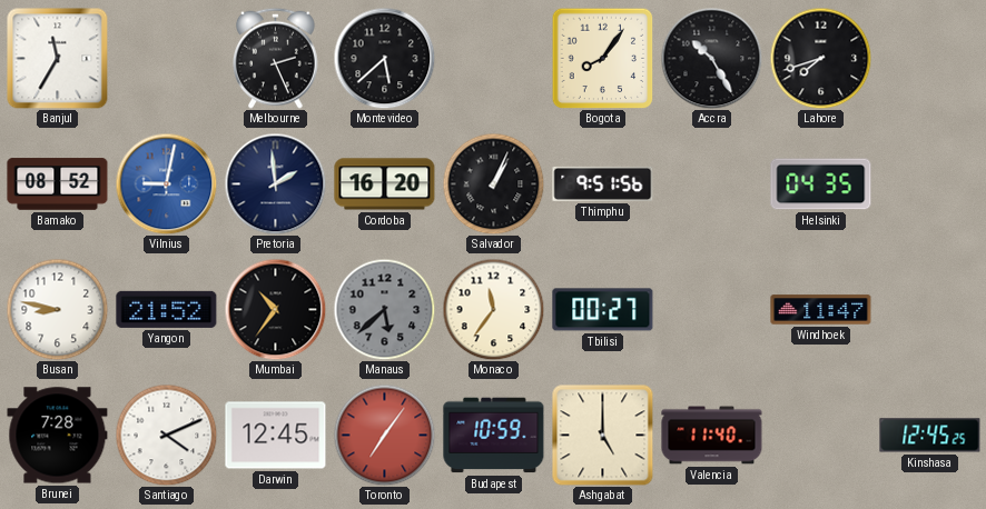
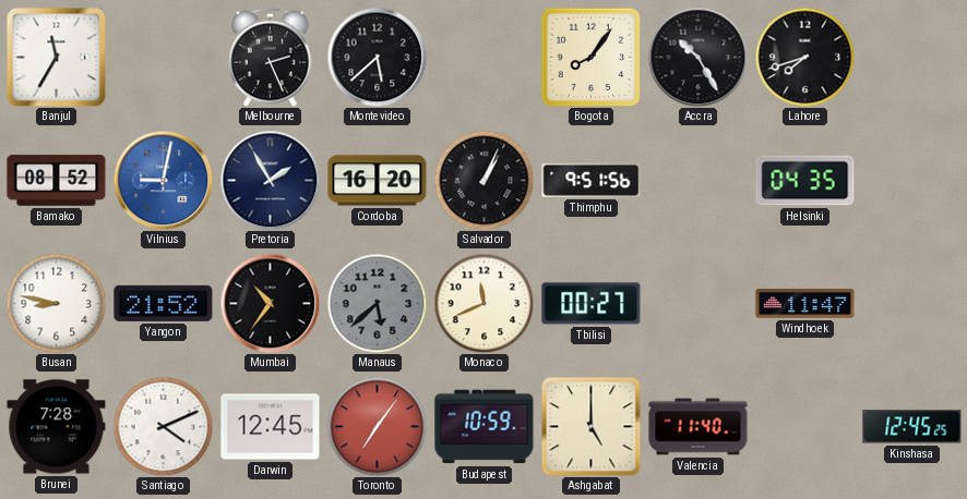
Pretoria: 1:59 -> 1:55 (270, 180)
Monaco: 11:36 -> 11:41 (484, 303)
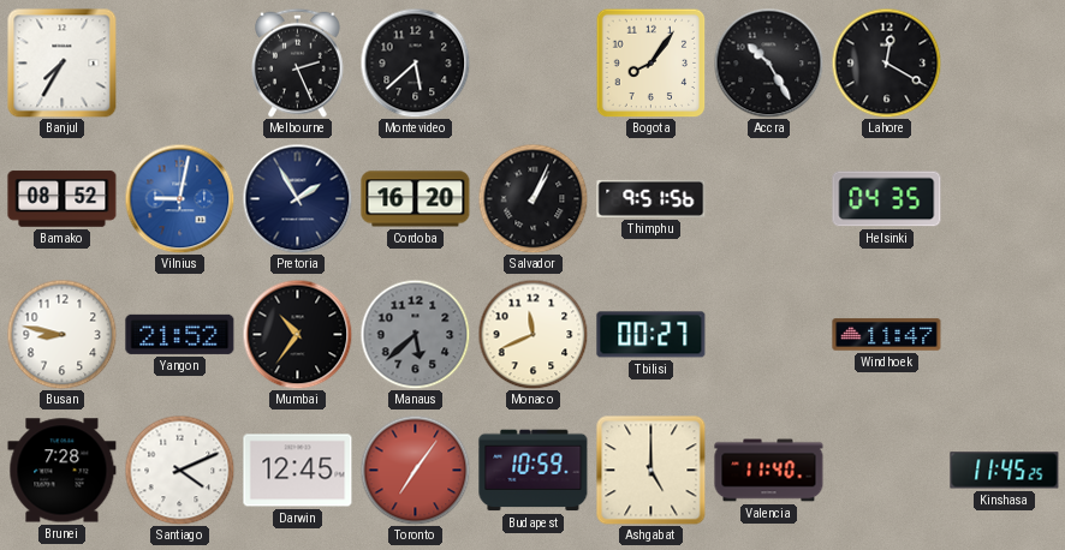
Banjul: 11:35 -> 7:35 (61, 62)
Lahore: 7:42 -> 12:20 (886, 62)
Kinshasa: 12:45 -> 11:45 (1005, 471)
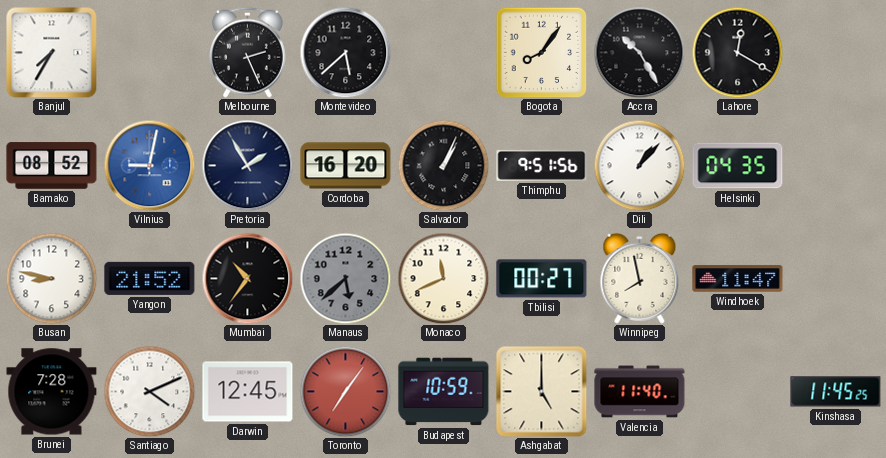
Dili: none -> 1:07 (639, 165)
Winnipeg: none -> 7:58 (640, 278)
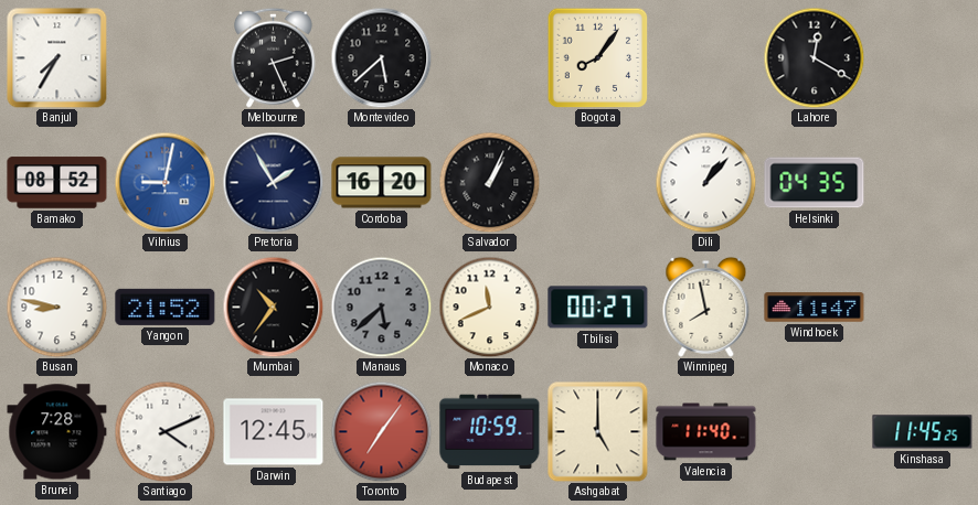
Accra: 10:25 -> none (639, 52)
Thimphu: 9:51 -> none (542, 165)
